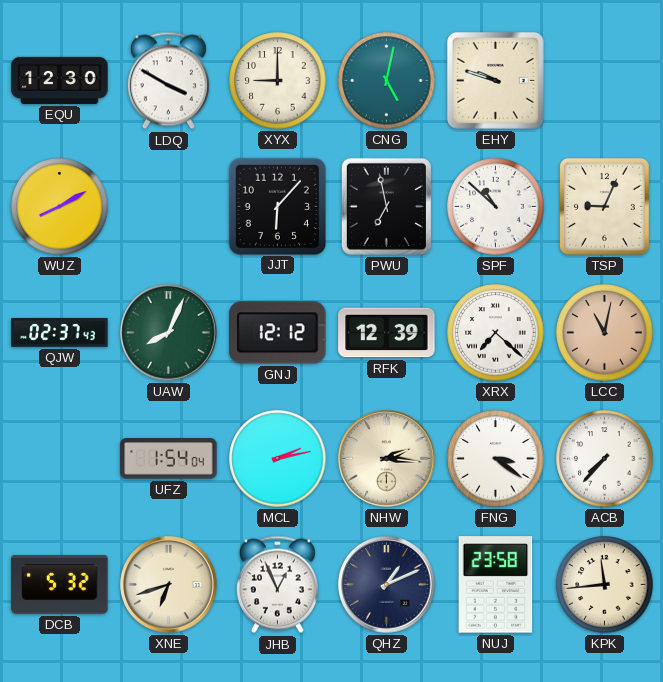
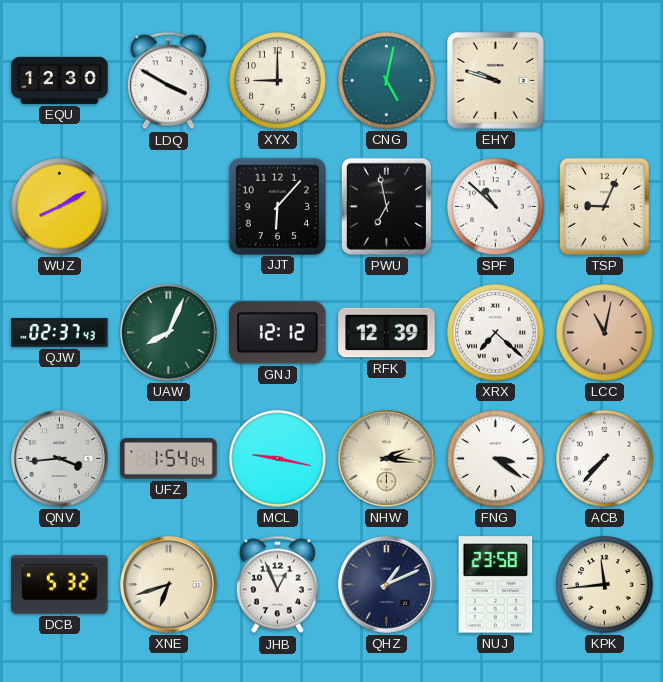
QNV: none -> 3:44 (60, 459)
MCL: 2:13 -> 9:17 (278, 459)
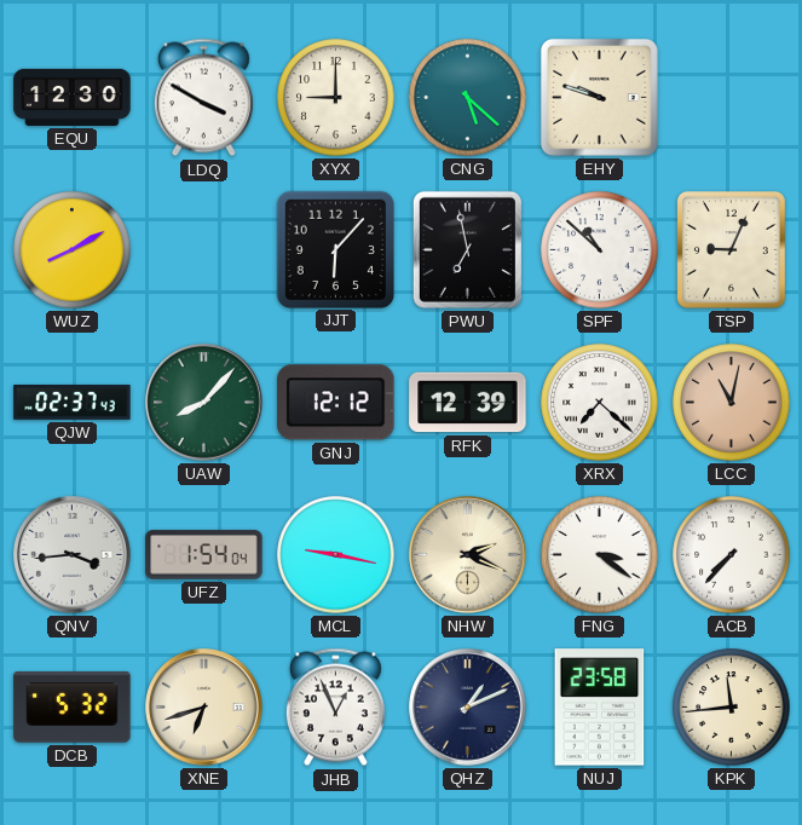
CNG: 5:02 -> 5:22 (468, 98)
UAW: 8:04 -> 8:07 (204, 403)
NHW: 2:16 -> 2:19 (468, 555)
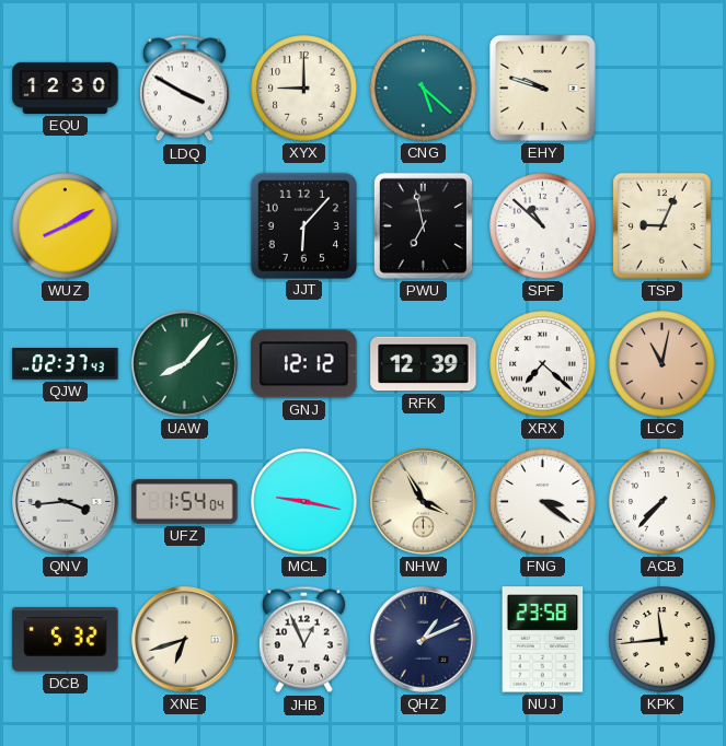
NHW: 2:19 -> 3:55 (424, 502)
